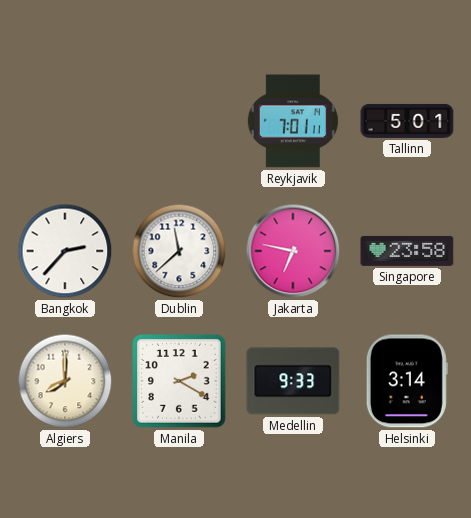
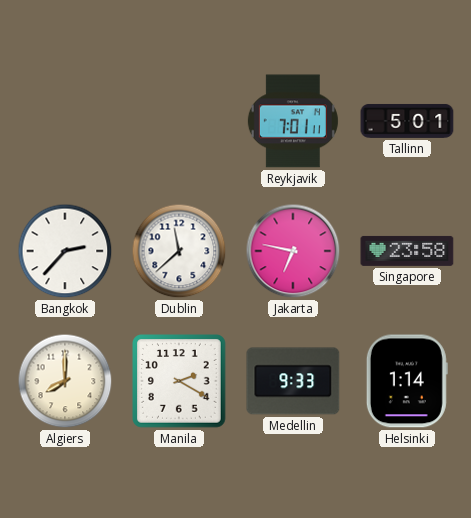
Helsinki: 3:14 -> 1:14 (407, 381)
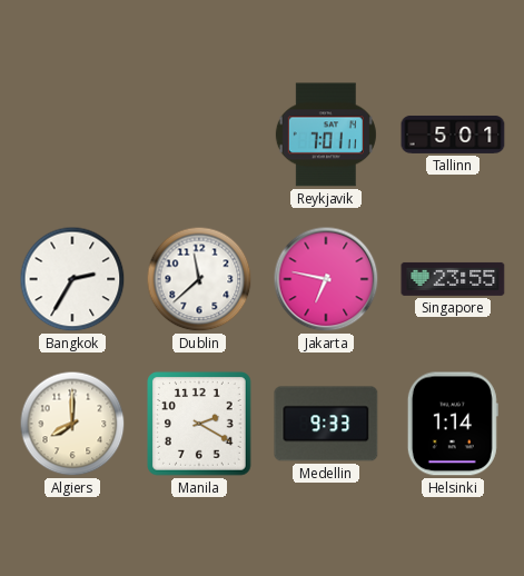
Bangkok: 2:37 -> 2:35 (72, 279)
Singapore: 23:58 -> 23:55 (453, 279)
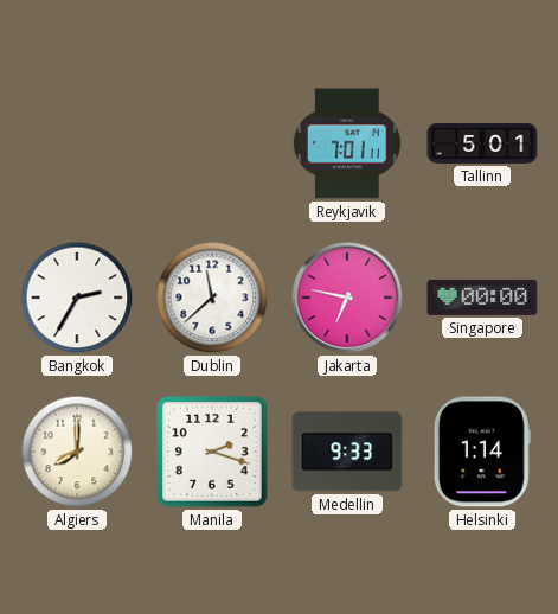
Singapore: 23:55 -> 00:00 (482, 298)
Manila: 2:20 -> 2:18 (213, 453)
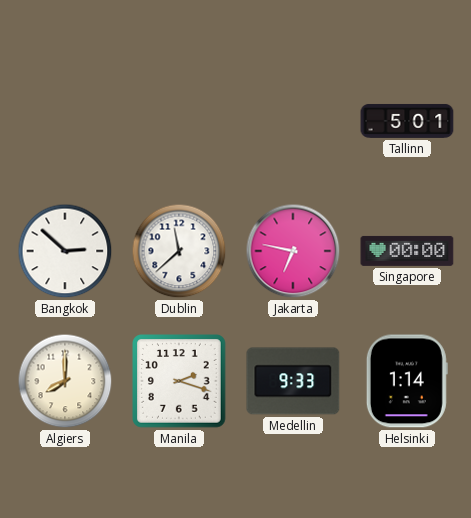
Reykjavik: 7:01 -> none (347, 143)
Bangkok: 2:35 -> 2:52 (65, 251)
